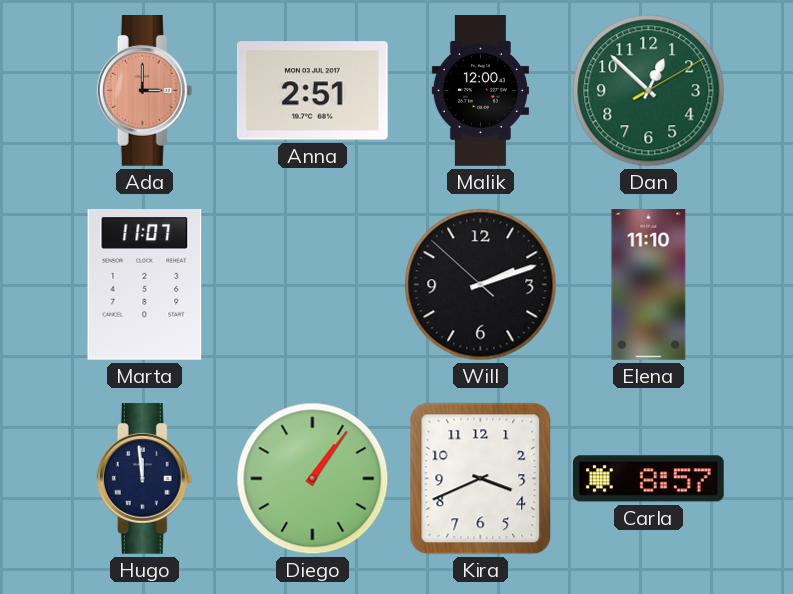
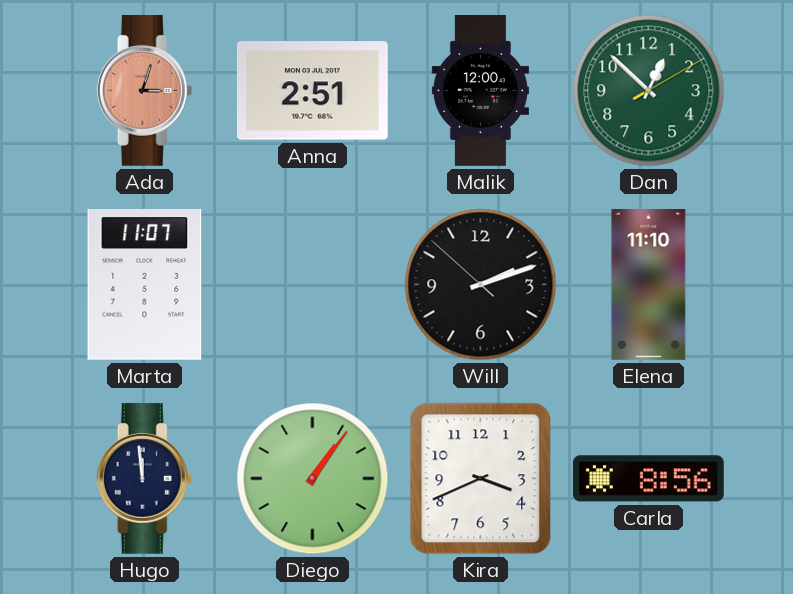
Ada: 3:00 -> 3:03 (145, 91)
Carla: 8:57 -> 8:56 (648, 479)
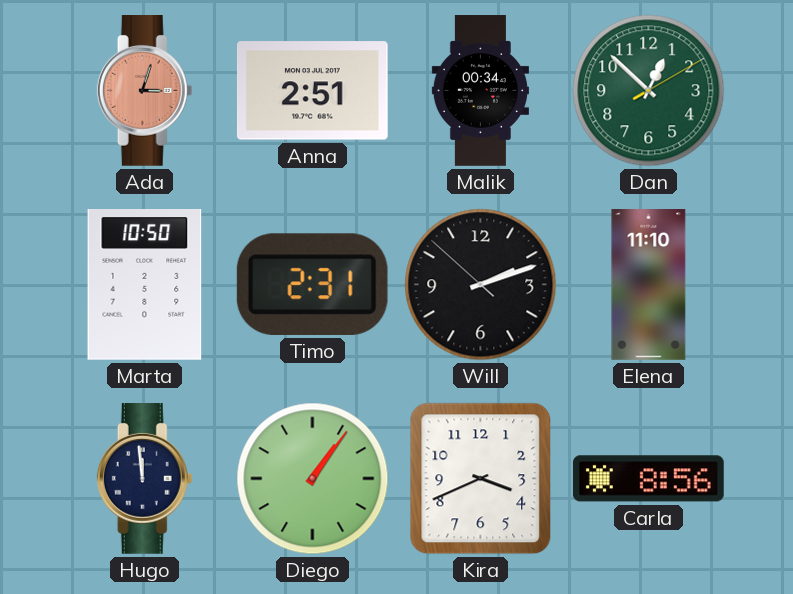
Malik: 12:00 -> 00:34 (480, 91)
Marta: 11:07 -> 10:50 (145, 285)
Timo: none -> 2:31 (312, 284)
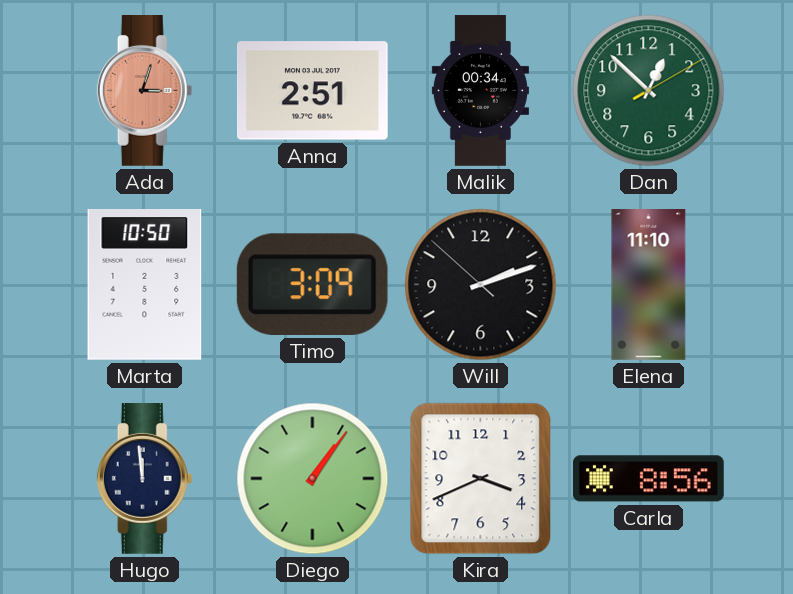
Timo: 2:31 -> 3:09 (312, 284)
